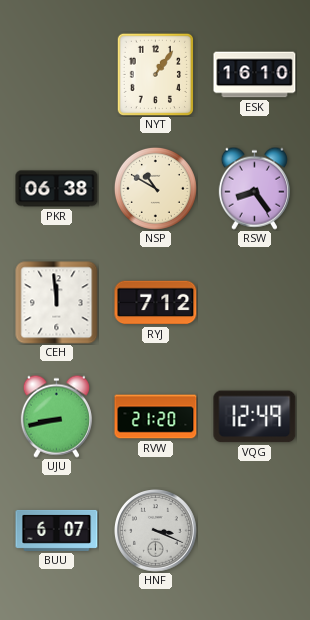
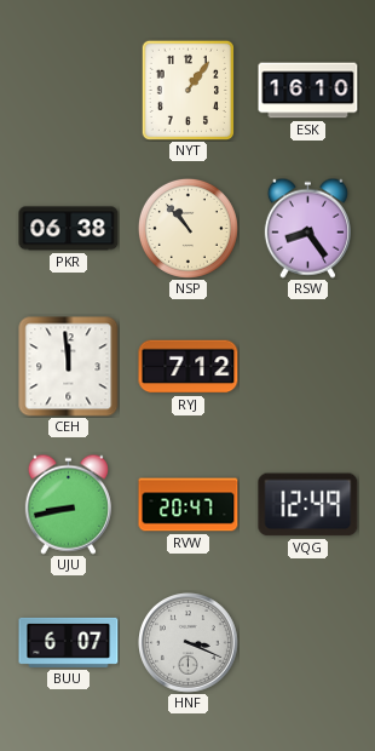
NSP: 10:50 -> 10:53 (187, 228)
RVW: 21:20 -> 20:47 (189, 505)
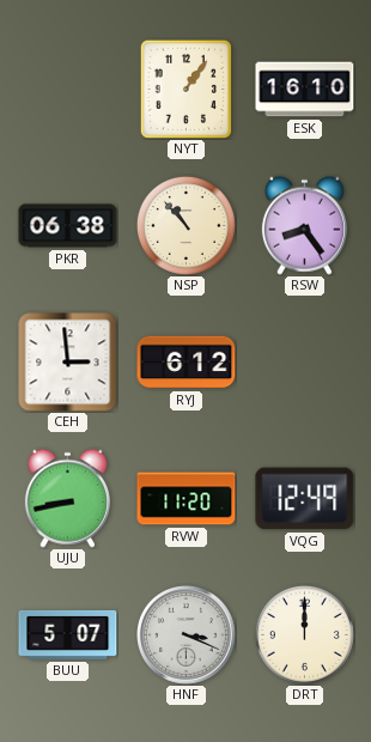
CEH: 11:59 -> 2:59 (68, 363)
RYJ: 7:12 -> 6:12 (187, 363)
RVW: 20:47 -> 11:20 (187, 499)
BUU: 6:07 -> 5:07 (68, 634)
DRT: none -> 12:00 (304, 634)
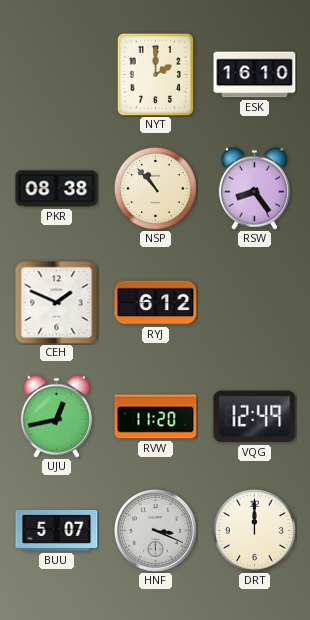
NYT: 1:06 -> 2:00 (155, 74)
PKR: 06:38 -> 08:38 (57, 189)
CEH: 2:59 -> 1:49 (57, 303)
UJU: 8:43 -> 12:43 (56, 416)
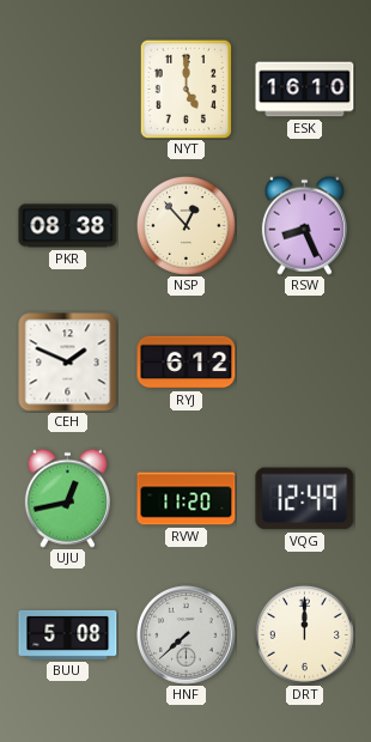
NYT: 2:00 -> 5:00 (185, 89)
NSP: 10:53 -> 12:53 (185, 225)
RSW: 8:24 -> 8:26 (304, 225)
BUU: 5:07 -> 5:08 (68, 634)
HNF: 3:19 -> 7:38 (187, 635)
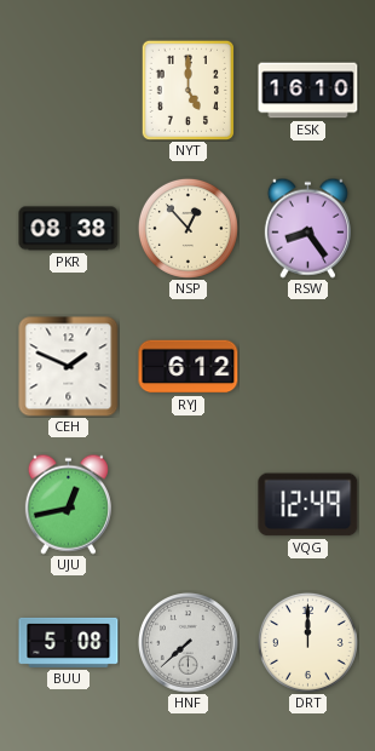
RSW: 8:26 -> 8:24 (307, 228)
RVW: 11:20 -> none (187, 499)
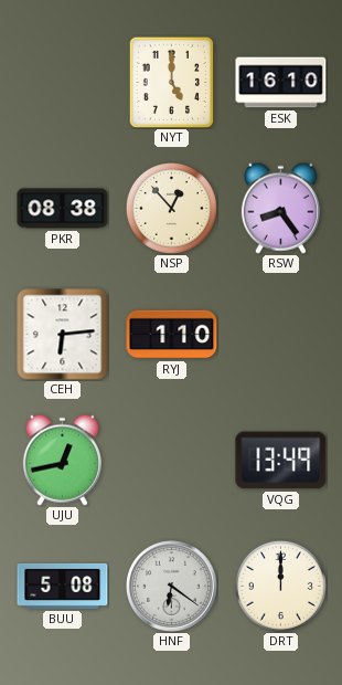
CEH: 1:49 -> 6:14 (63, 335)
RYJ: 6:12 -> 1:10 (172, 335)
VQG: 12:49 -> 13:49 (281, 461)
HNF: 7:38 -> 6:21 (172, 587)
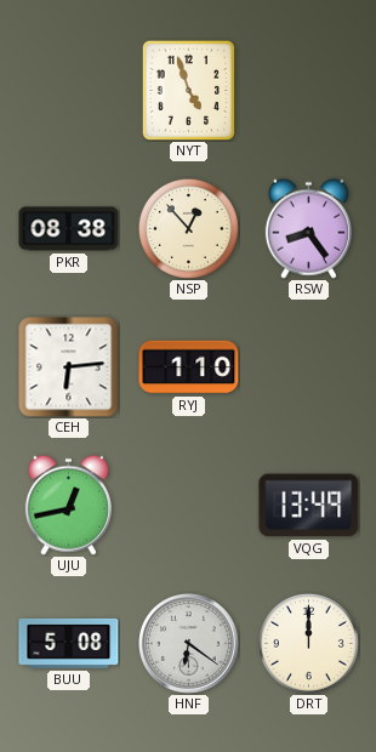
NYT: 5:00 -> 4:57 (188, 90)
ESK: 16:10 -> none (281, 83)
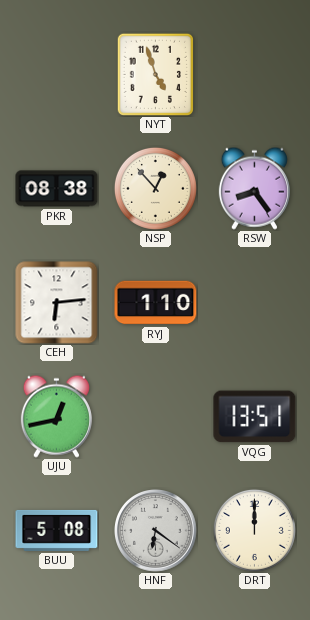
VQG: 13:49 -> 13:51 (255, 417)
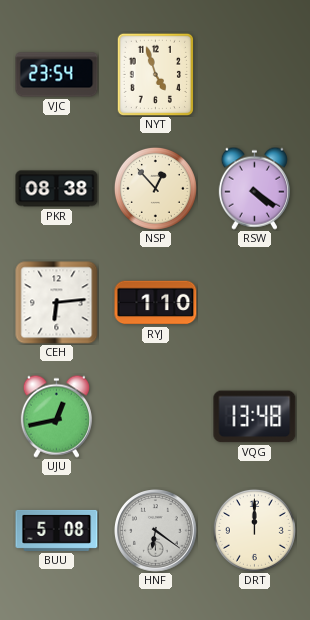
VJC: none -> 23:54 (57, 75)
RSW: 8:24 -> 4:21 (254, 188)
VQG: 13:51 -> 13:48 (255, 417)
